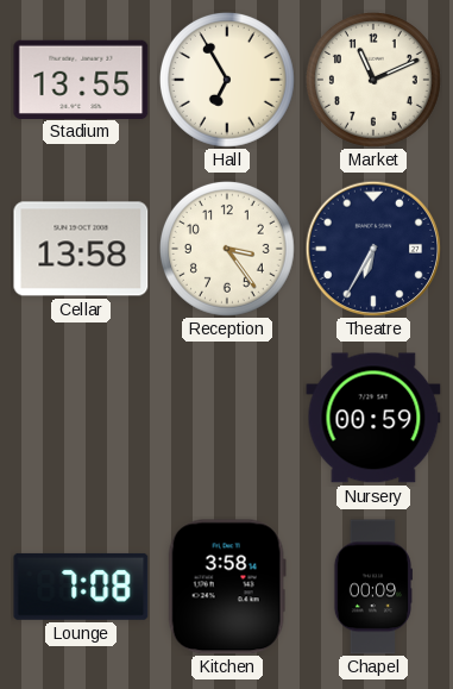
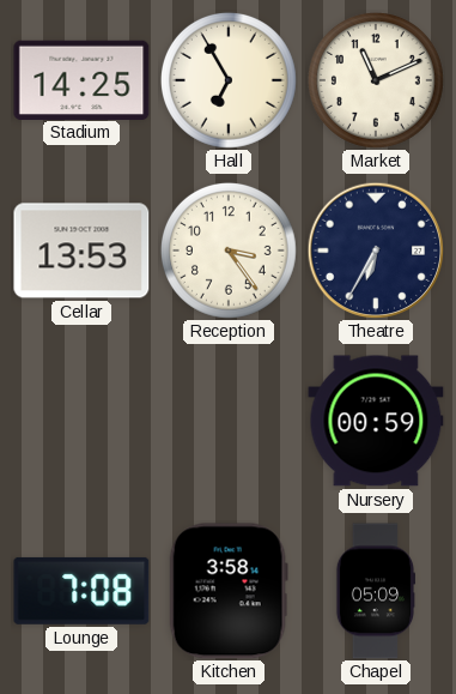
Stadium: 13:55 -> 14:25 (81, 79)
Cellar: 13:58 -> 13:53 (81, 251)
Chapel: 00:09 -> 05:09 (375, 591)
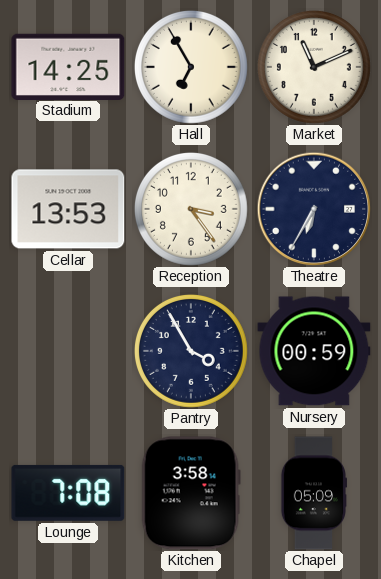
Pantry: none -> 3:55 (191, 351)
